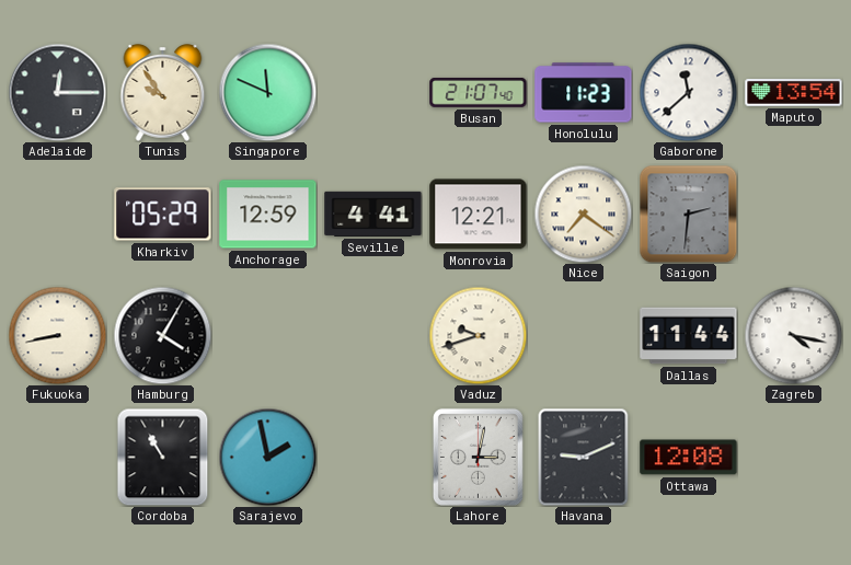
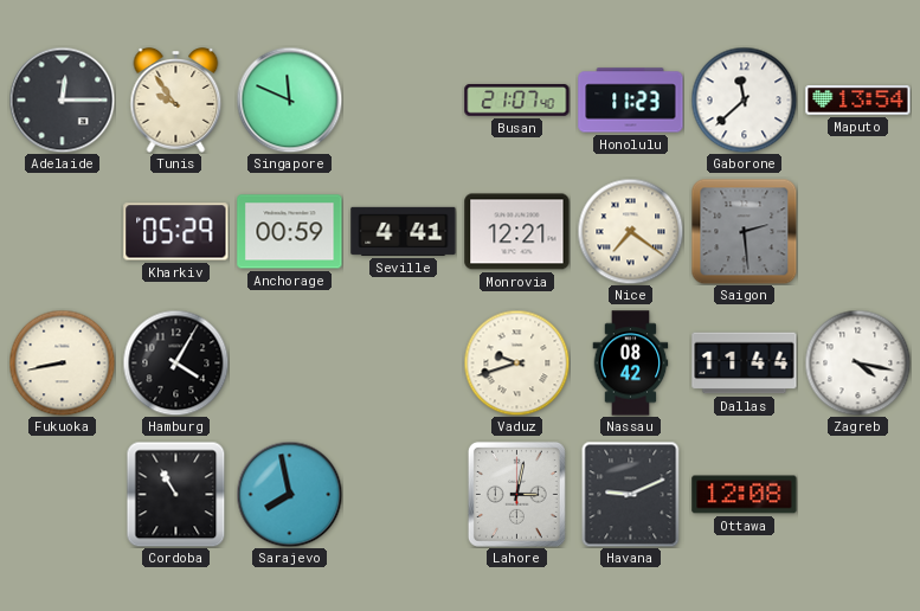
Anchorage: 12:59 -> 00:59 (290, 232)
Saigon: 2:31 -> 2:29 (744, 231)
Nassau: none -> 08:42 (631, 364)
Sarajevo: 1:58 -> 7:58 (289, 494)
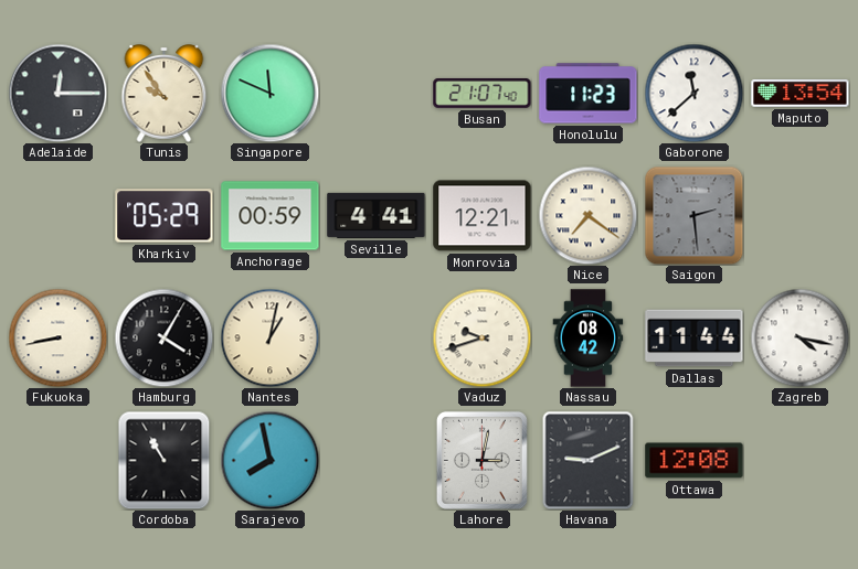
Nantes: none -> 1:02 (269, 337)
